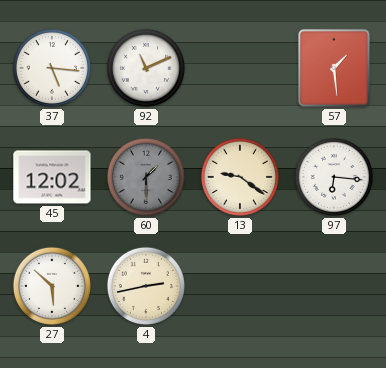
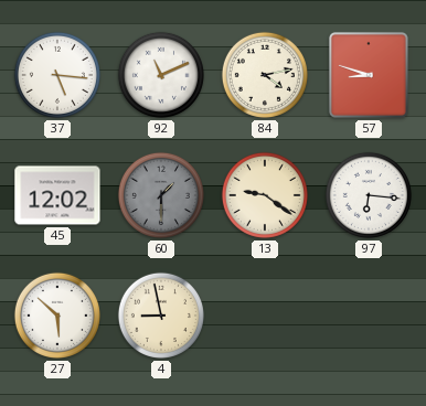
84: none -> 4:13 (265, 75)
57: 1:29 -> 8:48 (369, 75)
4: 2:43 -> 8:58 (161, 316)
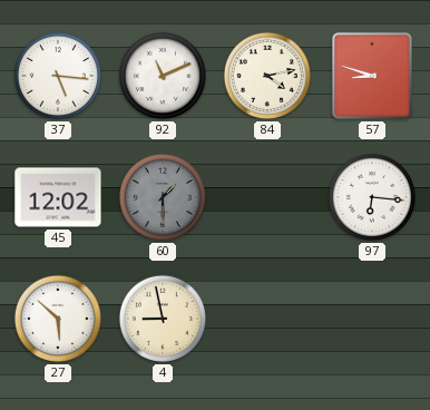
13: 9:21 -> none (265, 195)
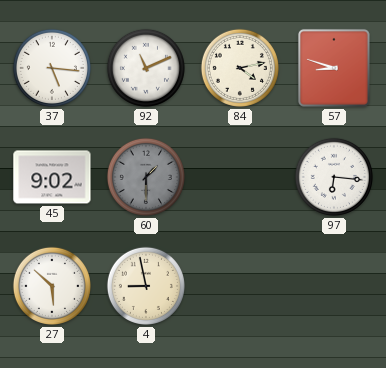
45: 12:02 -> 9:02 (52, 177)
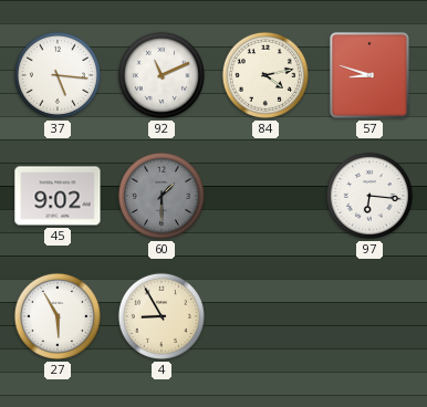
27: 5:52 -> 5:55 (58, 316)
4: 8:58 -> 8:55 (162, 316)
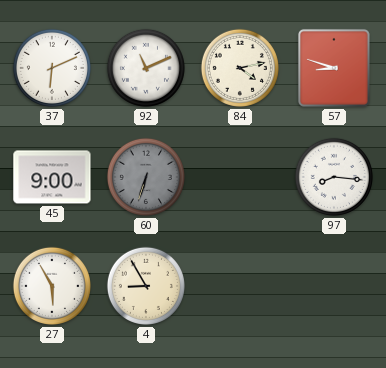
37: 5:16 -> 6:11 (52, 68)
45: 9:02 -> 9:00 (52, 177)
60: 1:30 -> 6:33 (146, 177)
97: 6:16 -> 8:16 (334, 177)
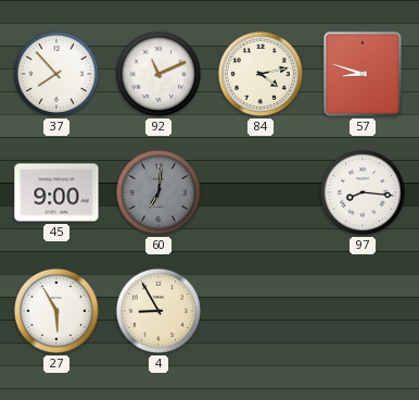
37: 6:11 -> 7:53 (56, 74)
60: 6:33 -> 7:01 (158, 192)
